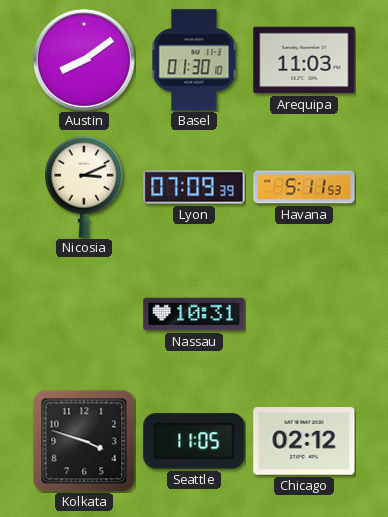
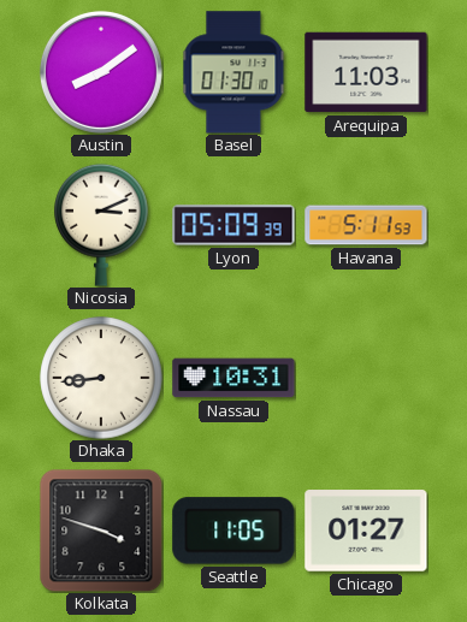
Lyon: 07:09 -> 05:09 (233, 225)
Dhaka: none -> 8:44 (101, 378)
Chicago: 02:12 -> 01:27 (366, 531)
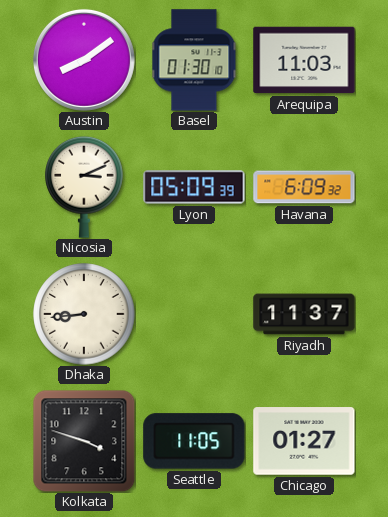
Havana: 5:11 -> 6:09 (304, 187)
Nassau: 10:31 -> none (233, 378)
Riyadh: none -> 11:37 (304, 314)
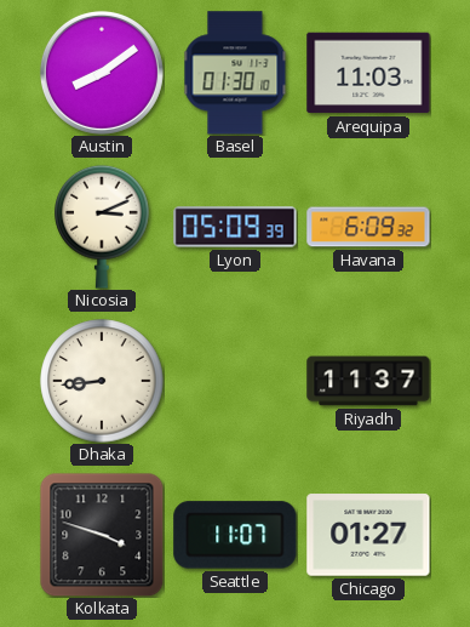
Seattle: 11:05 -> 11:07 (235, 535)
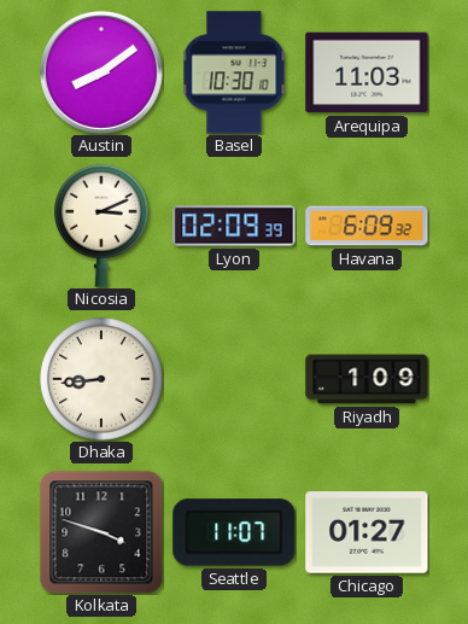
Basel: 01:30 -> 10:30 (234, 72)
Lyon: 05:09 -> 02:09 (234, 226)
Riyadh: 11:37 -> 1:09 (367, 379)
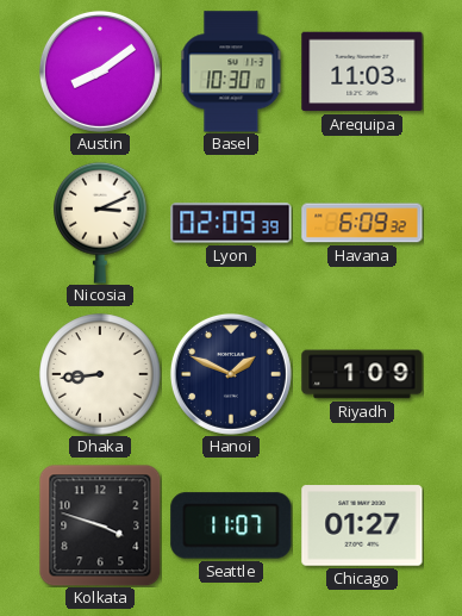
Hanoi: none -> 1:49 (231, 374)
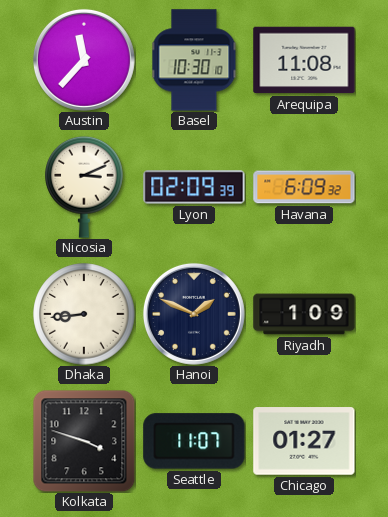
Austin: 8:09 -> 11:37 (84, 60)
Arequipa: 11:03 -> 11:08 (304, 60)
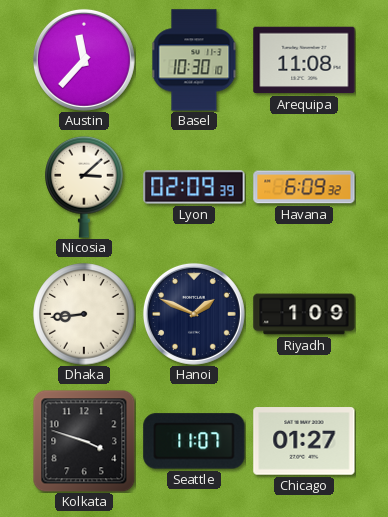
Nicosia: 3:11 -> 3:08 (84, 187)
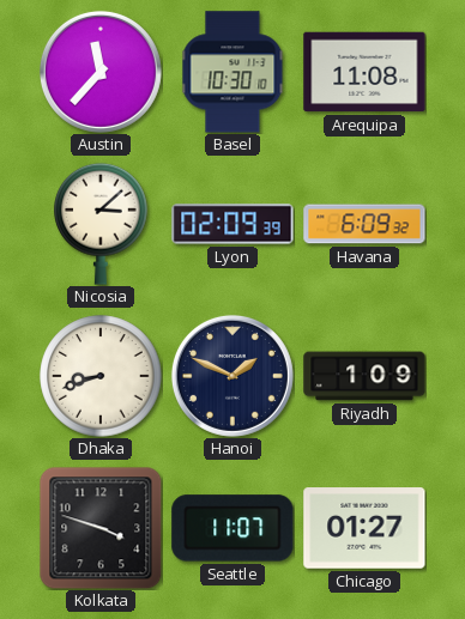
Dhaka: 8:44 -> 8:42 (101, 376)
